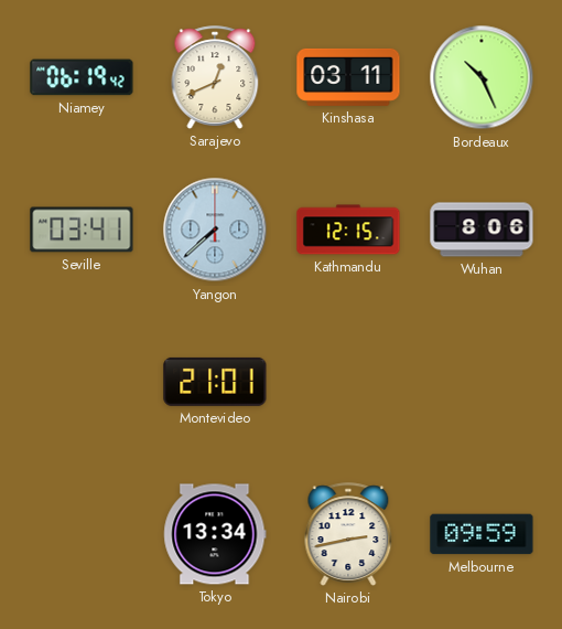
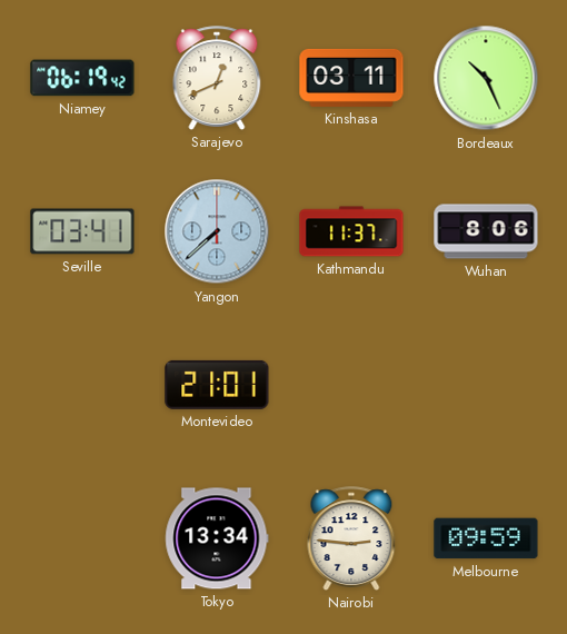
Kathmandu: 12:15 -> 11:37 (351, 231)
Nairobi: 2:43 -> 2:46 (351, 538)
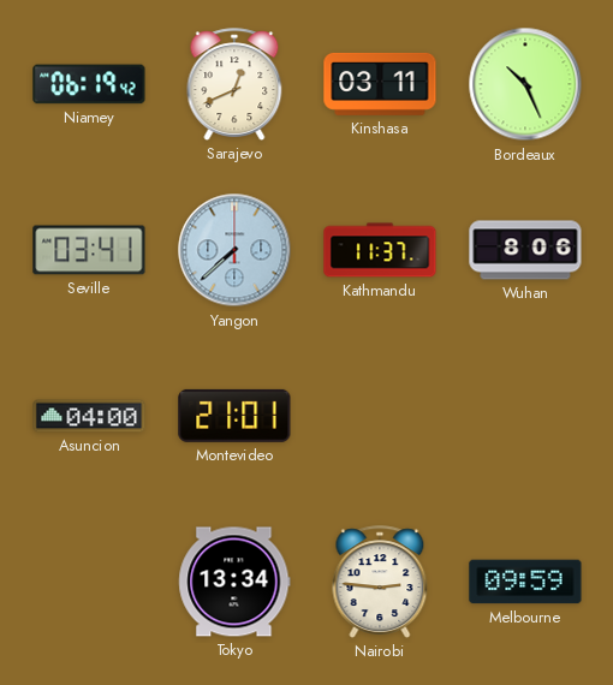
Asuncion: none -> 04:00 (89, 416)
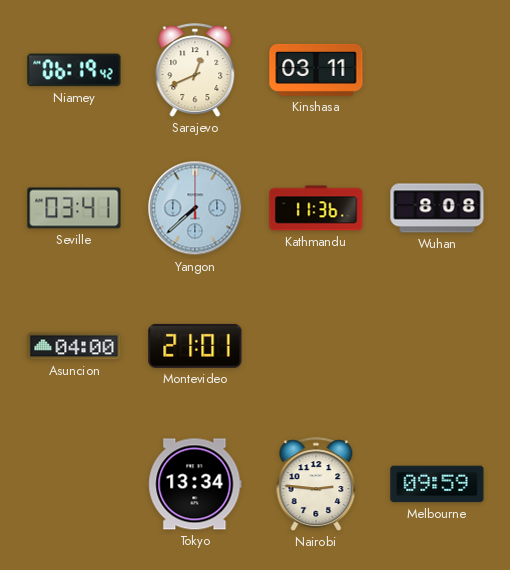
Bordeaux: 10:26 -> none (525, 84)
Kathmandu: 11:37 -> 11:36 (316, 208)
Wuhan: 8:06 -> 8:08 (437, 208)
